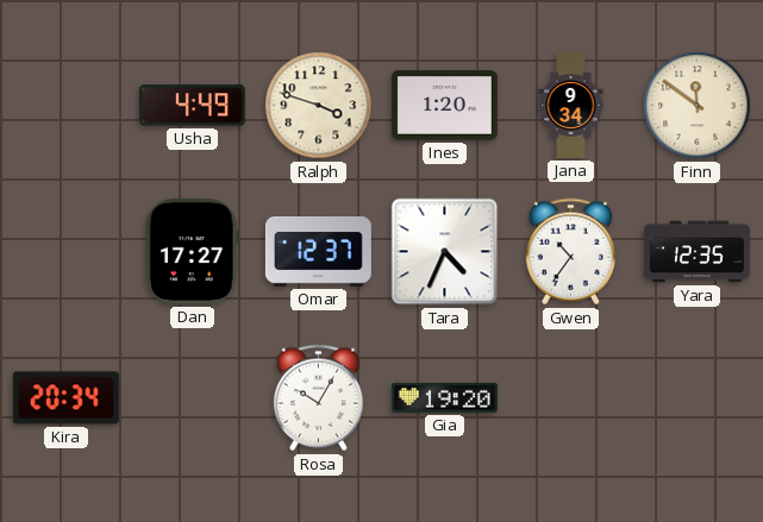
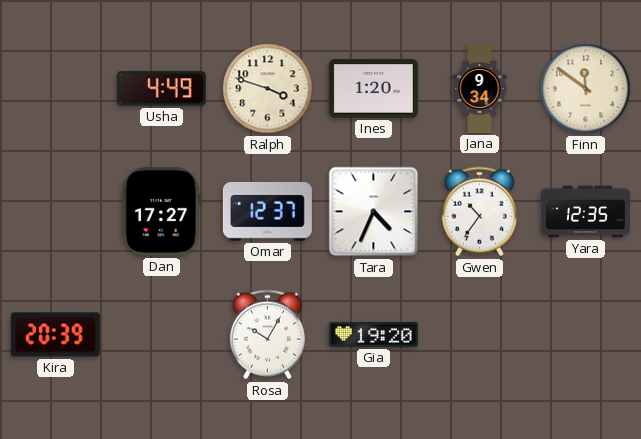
Kira: 20:34 -> 20:39 (55, 335)
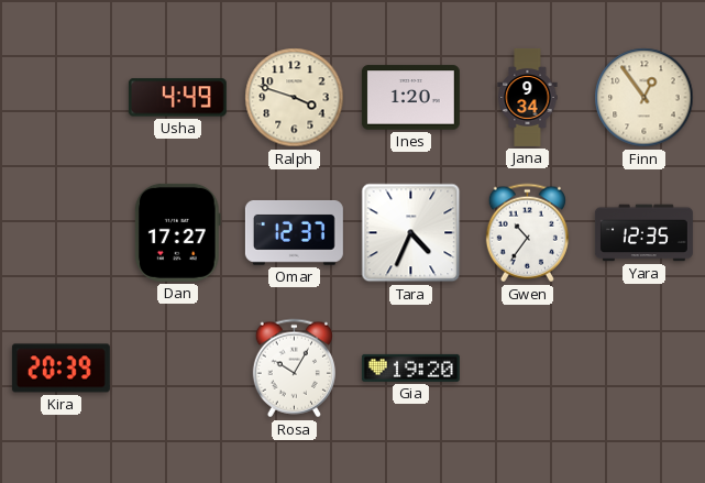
Finn: 11:51 -> 12:54 (645, 98)
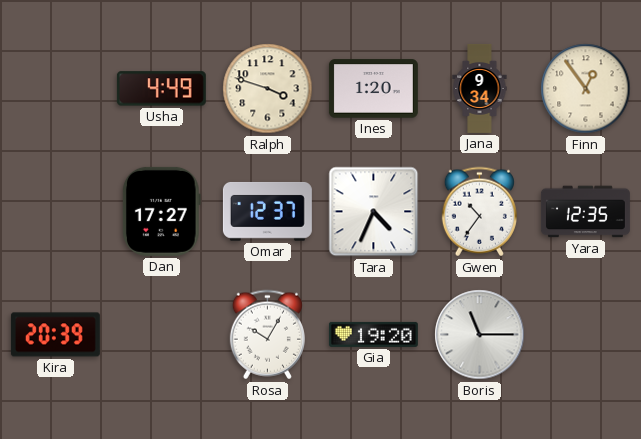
Boris: none -> 11:15 (480, 335)
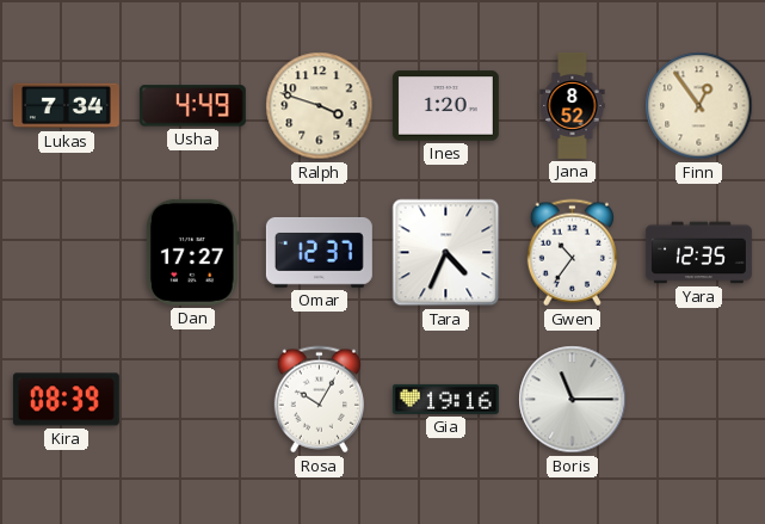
Lukas: none -> 7:34 (66, 106)
Jana: 9:34 -> 8:52 (573, 105)
Kira: 20:39 -> 08:39 (66, 400)
Gia: 19:20 -> 19:16 (445, 399)
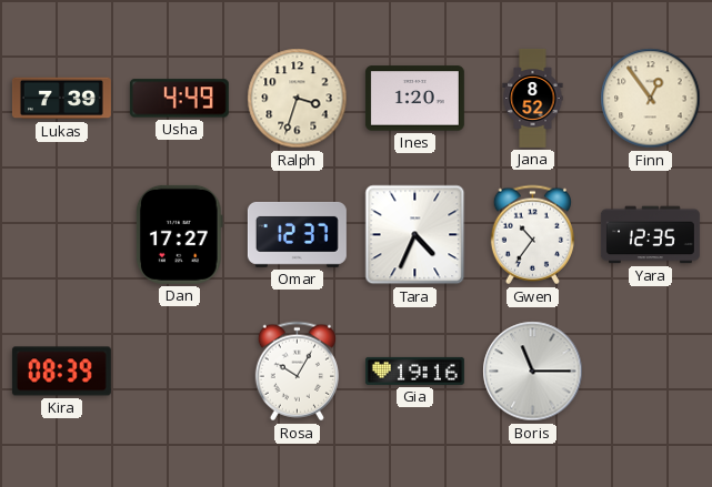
Lukas: 7:34 -> 7:39 (61, 99)
Ralph: 3:48 -> 3:33 (298, 99)
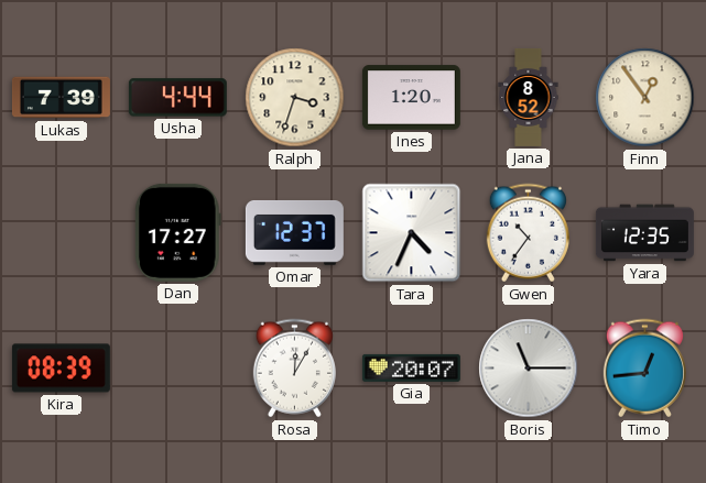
Usha: 4:49 -> 4:44 (177, 98)
Rosa: 10:05 -> 12:05 (294, 369)
Gia: 19:16 -> 20:07 (411, 367)
Timo: none -> 12:44 (644, 369)
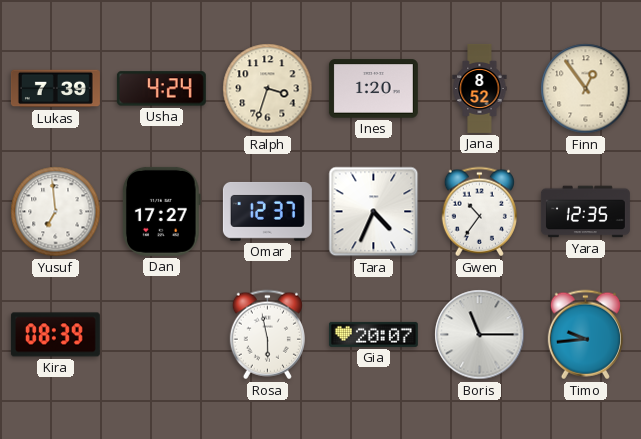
Usha: 4:44 -> 4:24 (161, 89)
Yusuf: none -> 6:59 (56, 212)
Rosa: 12:05 -> 5:58 (267, 335)
Timo: 12:44 -> 9:44 (585, 335)
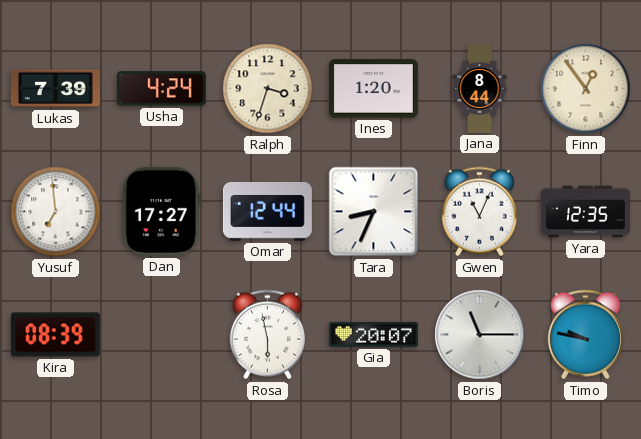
Jana: 8:52 -> 8:44 (480, 88)
Omar: 12:37 -> 12:44 (267, 211)
Tara: 4:34 -> 8:34 (374, 212)
Gwen: 10:36 -> 11:04 (479, 212)
Timo: 9:44 -> 9:47 (585, 335)
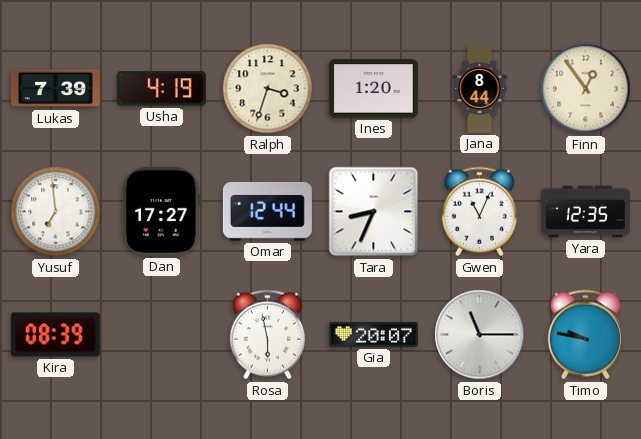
Usha: 4:24 -> 4:19 (161, 89)
